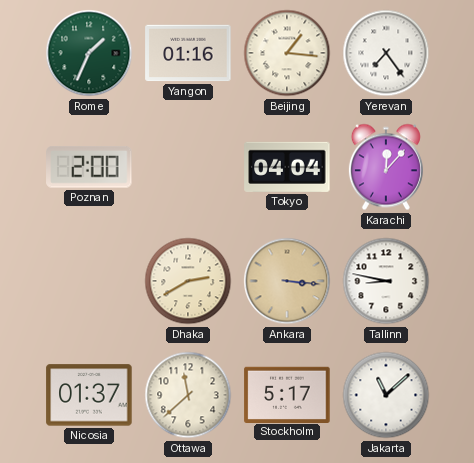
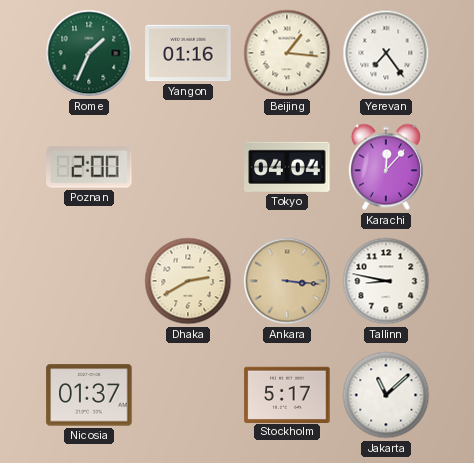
Ottawa: 11:38 -> none (188, 395)
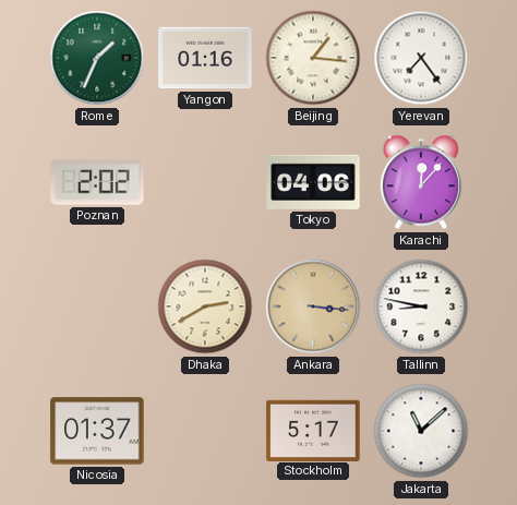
Poznan: 2:00 -> 2:02 (97, 183)
Tokyo: 04:04 -> 04:06 (313, 182)
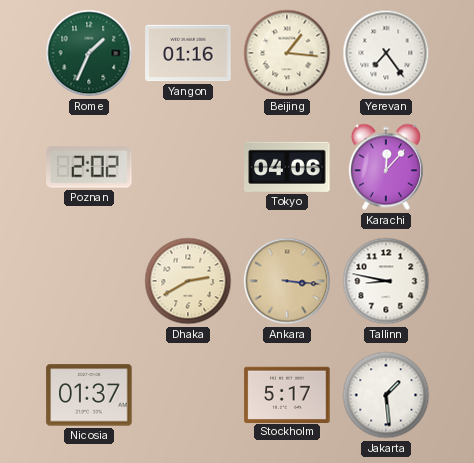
Jakarta: 11:08 -> 1:29 (386, 395)
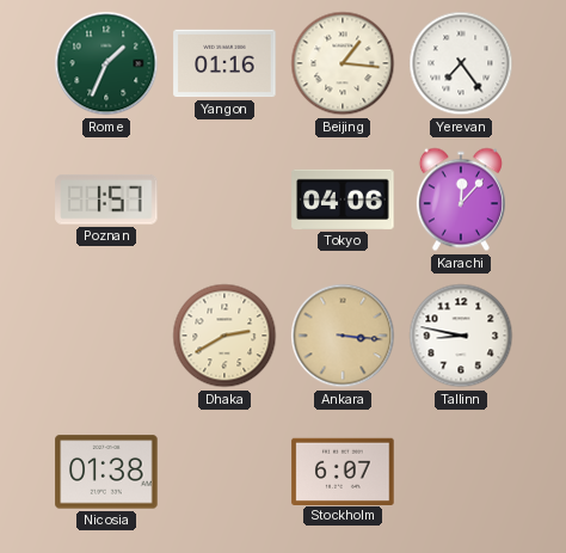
Poznan: 2:02 -> 1:57 (106, 201)
Nicosia: 01:37 -> 01:38 (106, 472)
Stockholm: 5:17 -> 6:07 (343, 471)
Jakarta: 1:29 -> none (386, 395)
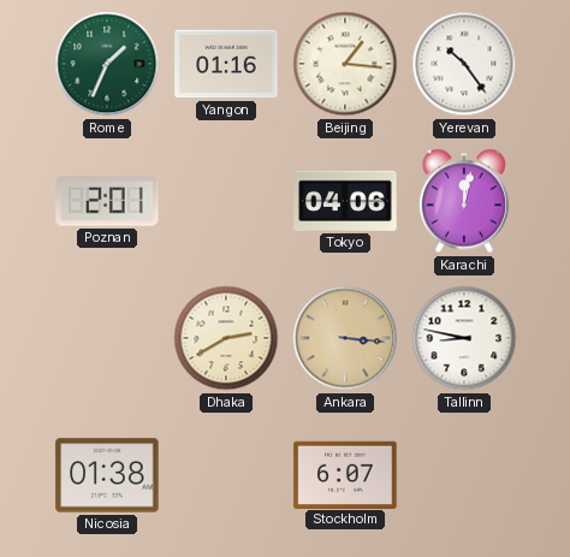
Yerevan: 7:24 -> 10:24 (464, 64)
Poznan: 1:57 -> 2:01 (107, 202)
Karachi: 12:07 -> 12:02 (464, 201)
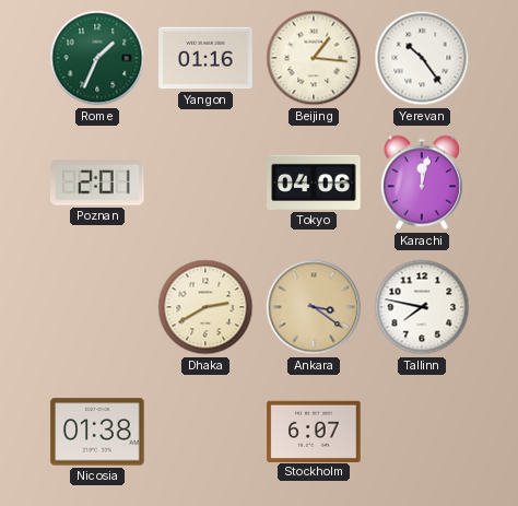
Ankara: 3:16 -> 3:21 (314, 307)
Tallinn: 8:47 -> 7:47 (422, 307)
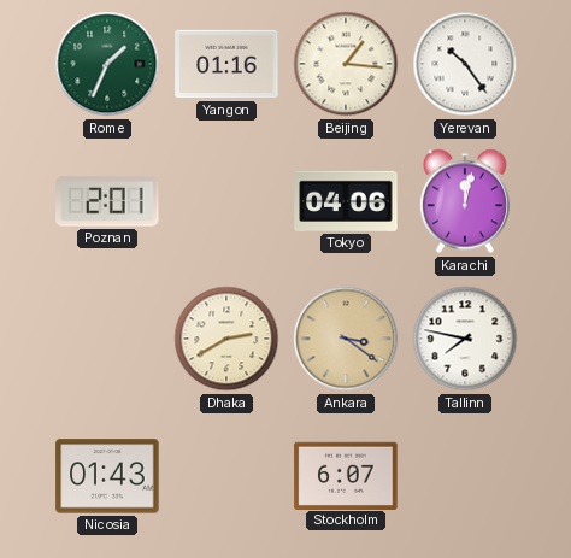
Nicosia: 01:38 -> 01:43 (107, 476)
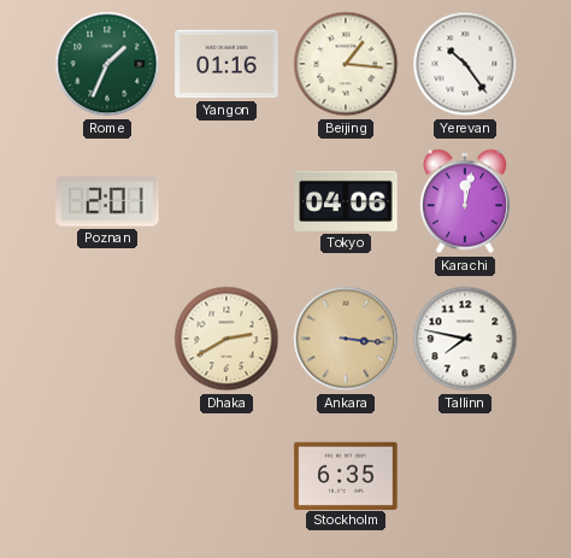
Ankara: 3:21 -> 3:16 (346, 339)
Nicosia: 01:43 -> none (107, 476)
Stockholm: 6:07 -> 6:35 (346, 475)
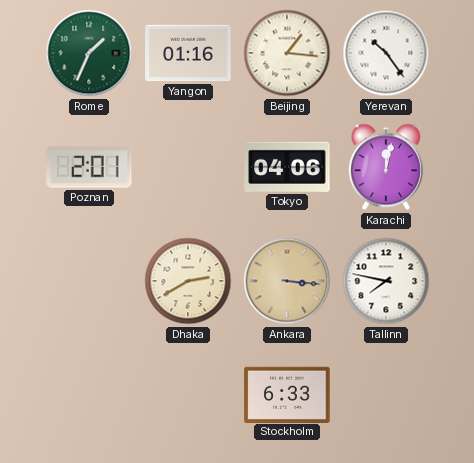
Stockholm: 6:35 -> 6:33 (287, 394)
